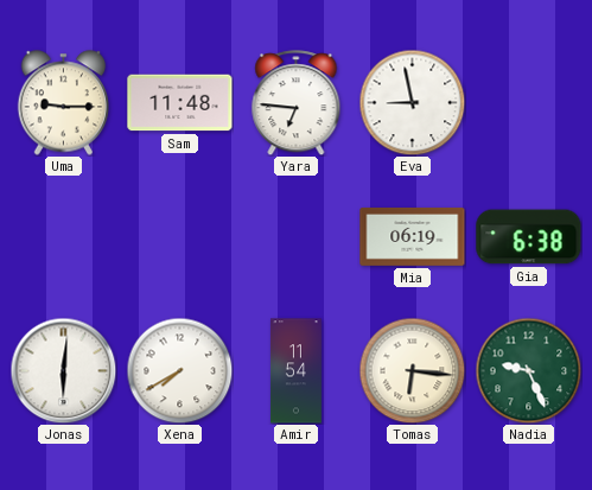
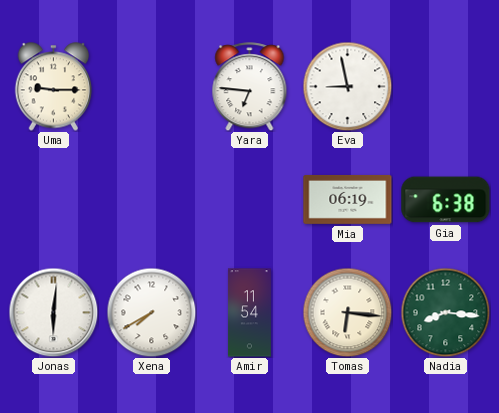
Sam: 11:48 -> none (180, 103)
Nadia: 9:26 -> 8:16 (445, 312)
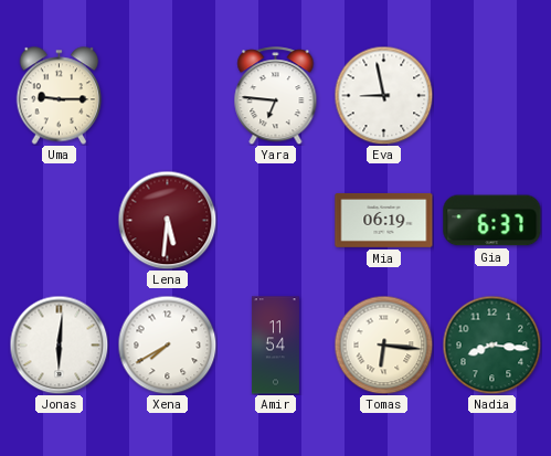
Lena: none -> 5:31 (167, 220)
Gia: 6:38 -> 6:37 (492, 221)
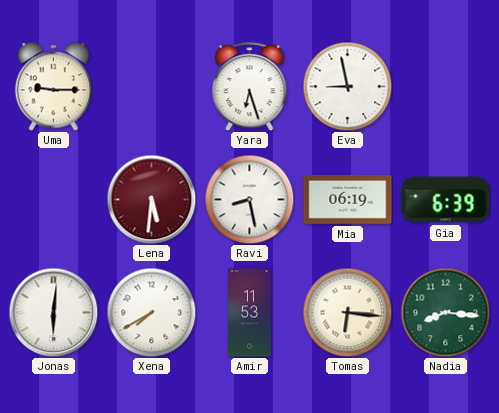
Yara: 6:46 -> 6:27 (250, 87)
Ravi: none -> 8:28 (249, 199)
Gia: 6:37 -> 6:39 (446, 200)
Amir: 11:54 -> 11:53 (249, 313)
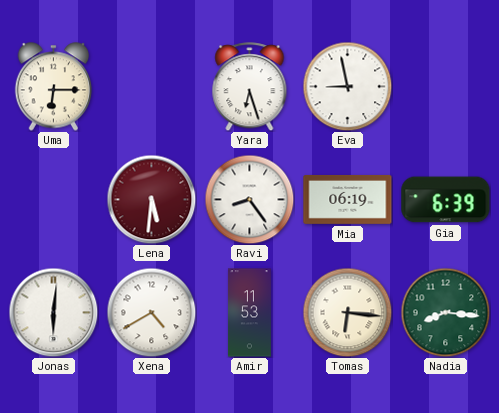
Uma: 9:15 -> 6:15 (54, 87)
Ravi: 8:28 -> 8:24 (249, 199)
Xena: 7:40 -> 4:40 (151, 312)
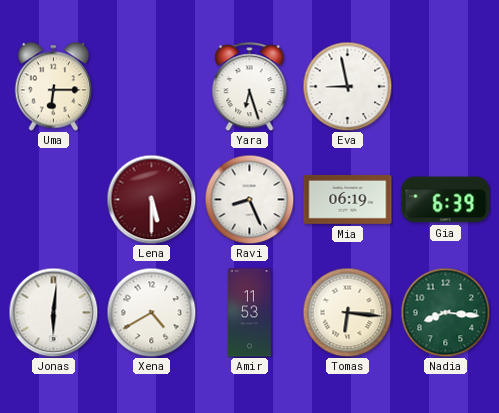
Lena: 5:31 -> 5:30 (151, 199)
Ravi: 8:24 -> 8:26 (249, 199)
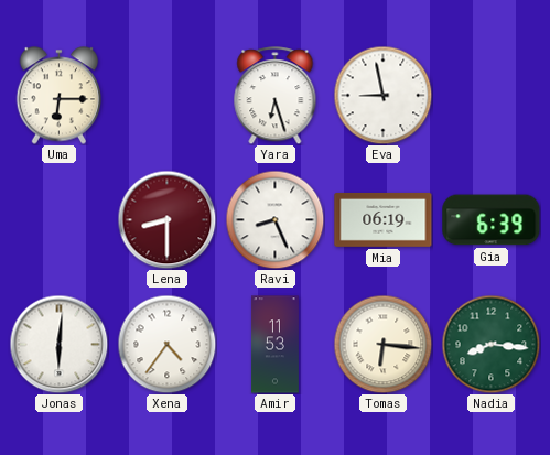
Lena: 5:30 -> 8:30 (166, 219)
Xena: 4:40 -> 4:36 (166, 344)
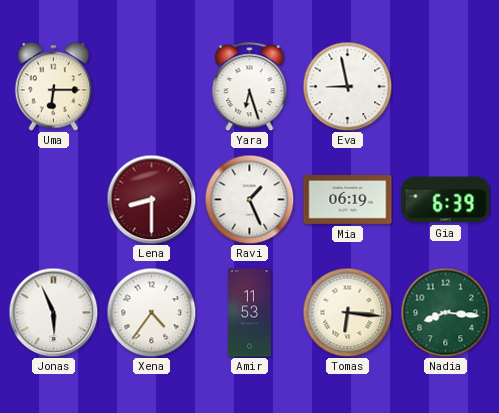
Ravi: 8:26 -> 1:26 (249, 199)
Jonas: 6:01 -> 5:56 (53, 312)
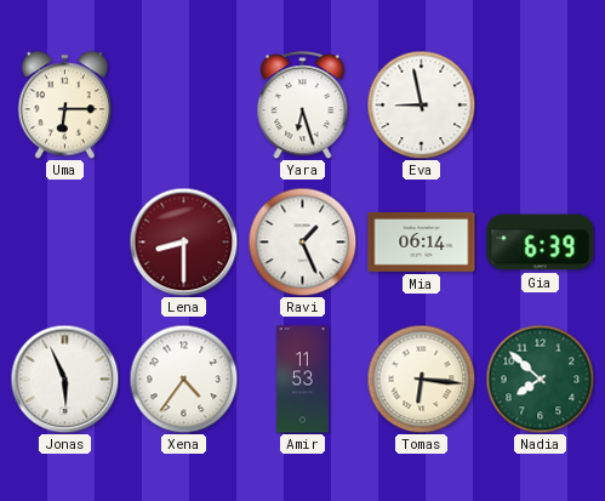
Mia: 06:19 -> 06:14 (422, 241)
Nadia: 8:16 -> 7:52 (540, 378)
